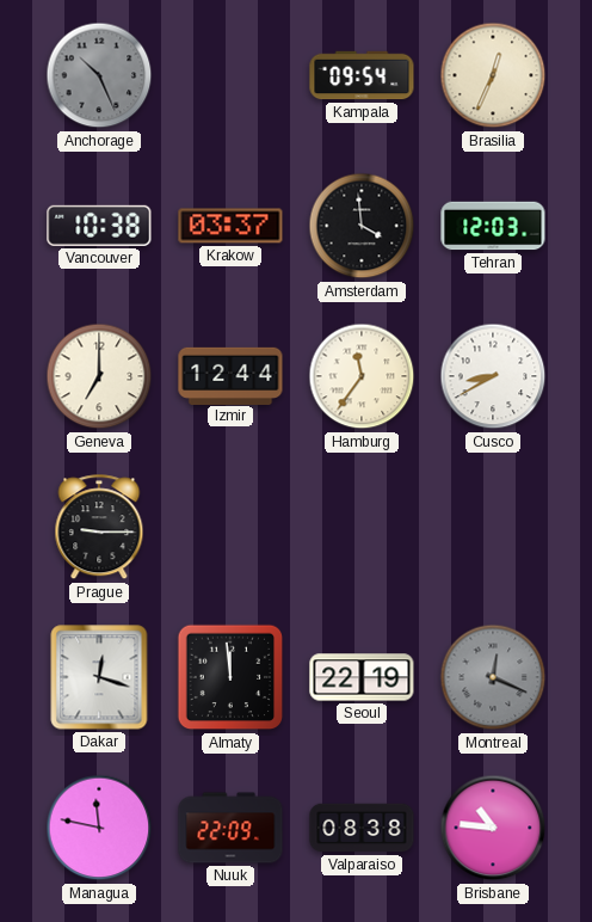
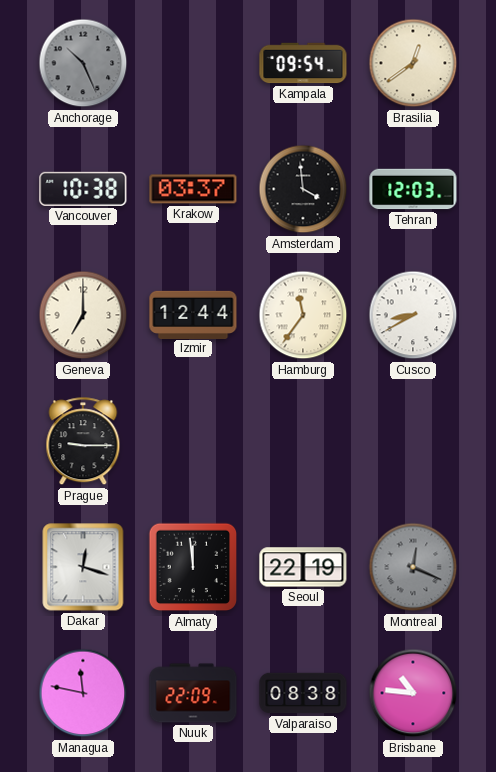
Brasilia: 12:34 -> 12:39 (413, 63)
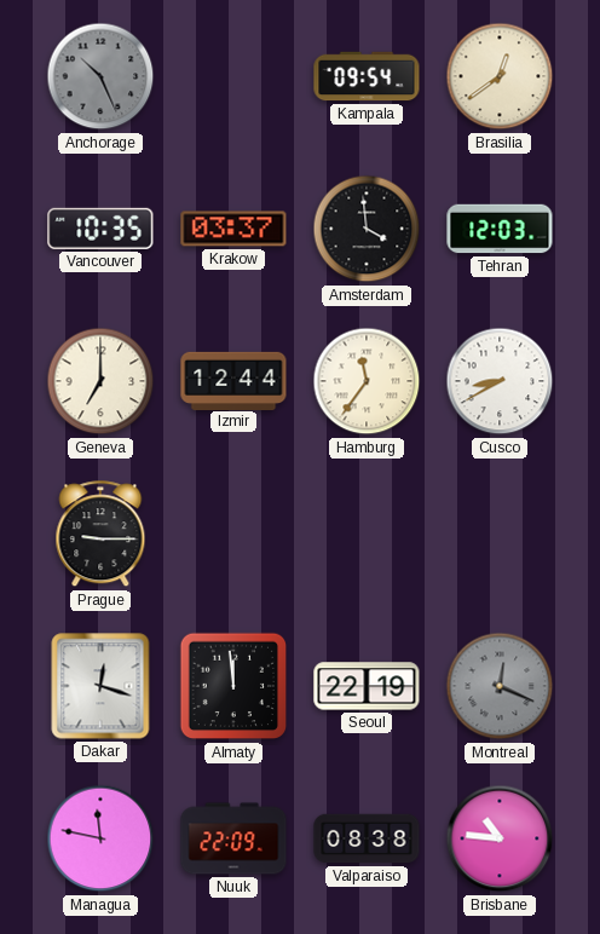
Vancouver: 10:38 -> 10:35 (100, 229)
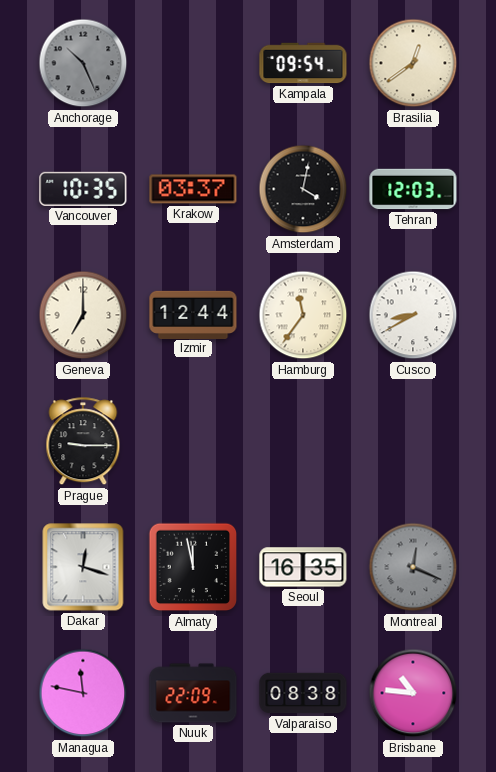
Amsterdam: 3:59 -> 4:02 (303, 189)
Almaty: 11:59 -> 11:58 (193, 567)
Seoul: 22:19 -> 16:35 (303, 567)
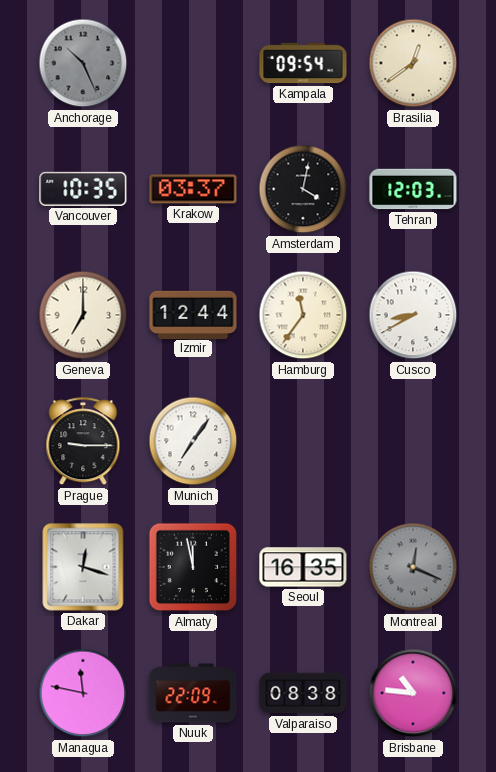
Munich: none -> 7:06 (193, 441)
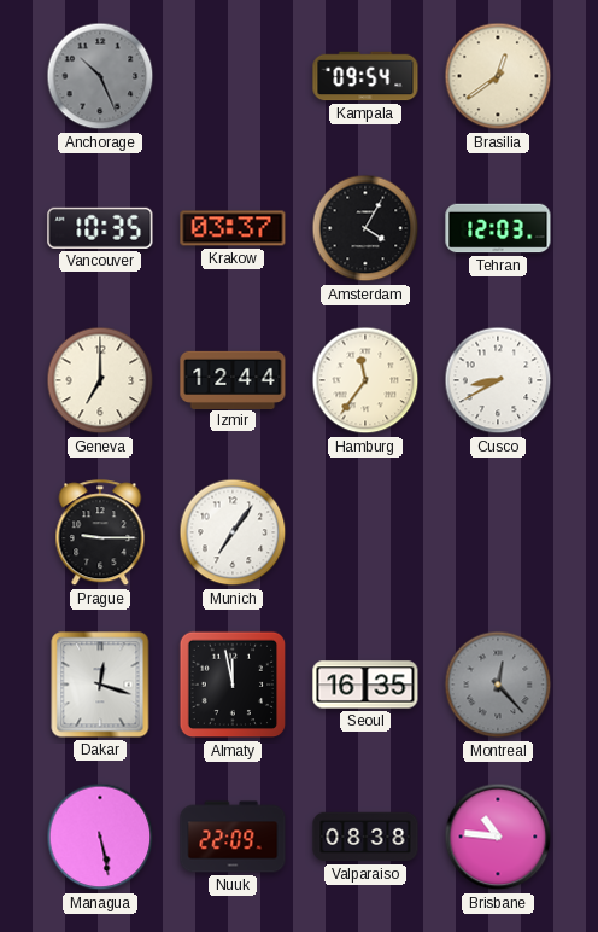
Amsterdam: 4:02 -> 4:05 (365, 228)
Montreal: 12:19 -> 12:23 (498, 685)
Managua: 11:47 -> 5:28 (100, 837)
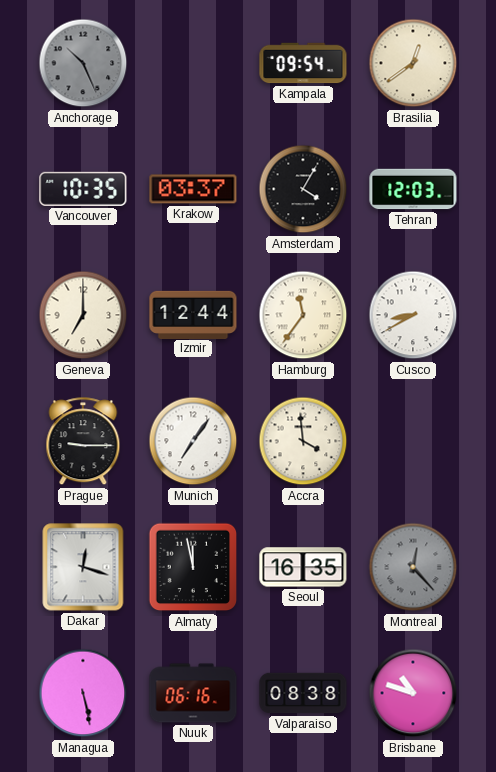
Accra: none -> 3:59 (303, 441)
Nuuk: 22:09 -> 06:16 (193, 693)
Brisbane: 10:46 -> 10:48 (413, 693)
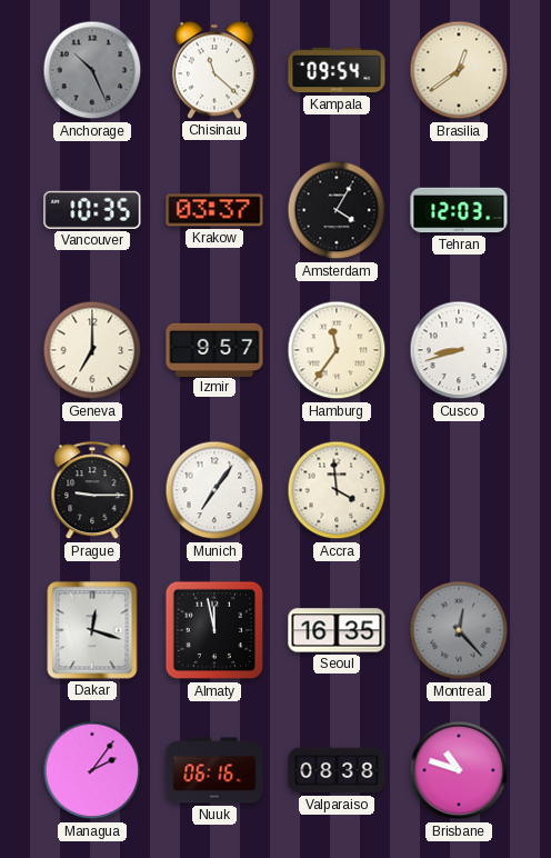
Chisinau: none -> 11:22 (214, 70)
Izmir: 12:44 -> 9:57 (214, 349)
Cusco: 8:40 -> 8:42 (459, 350)
Managua: 5:28 -> 2:06 (92, 770)
